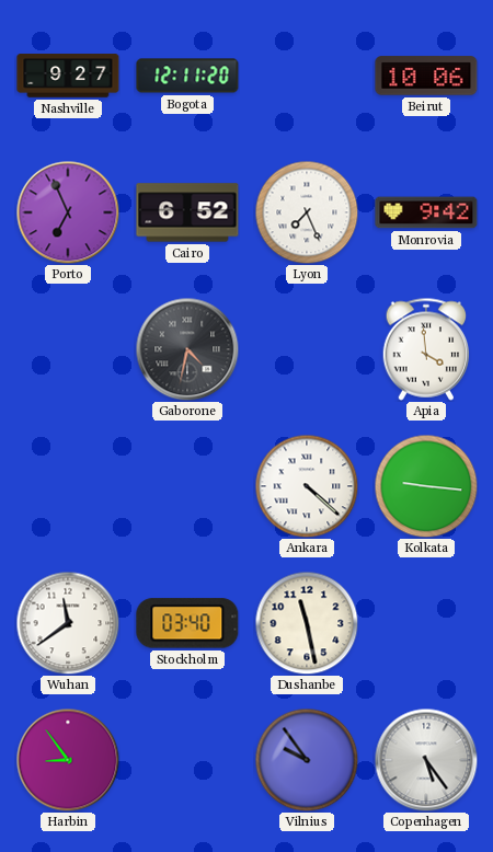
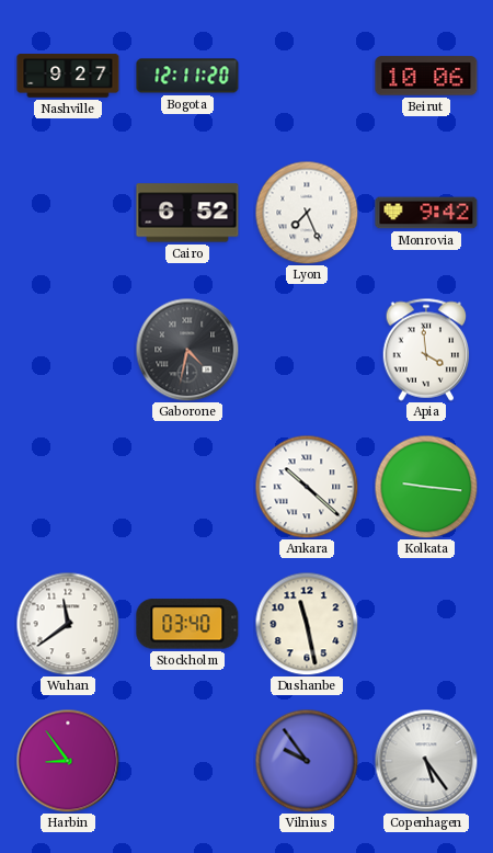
Porto: 6:56 -> none (68, 212)
Ankara: 4:22 -> 10:22 (307, 487)
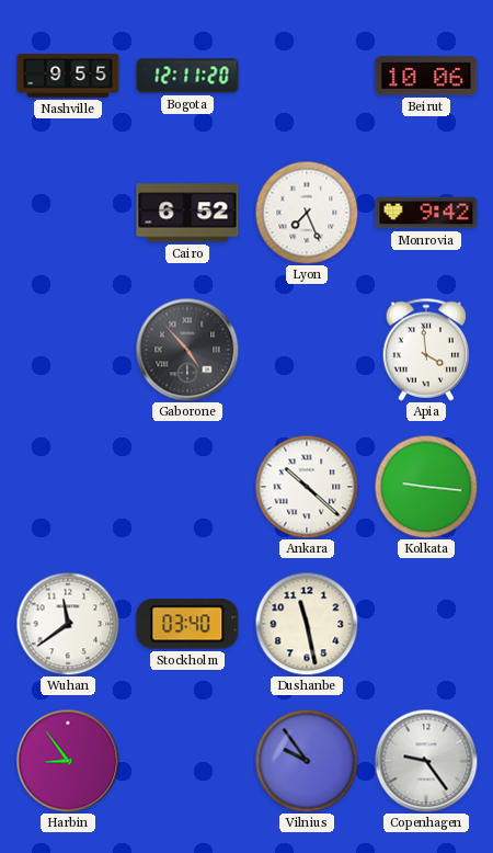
Nashville: 9:27 -> 9:55 (68, 76)
Gaborone: 4:32 -> 4:53 (187, 350)
Copenhagen: 5:24 -> 9:24 (426, 761)
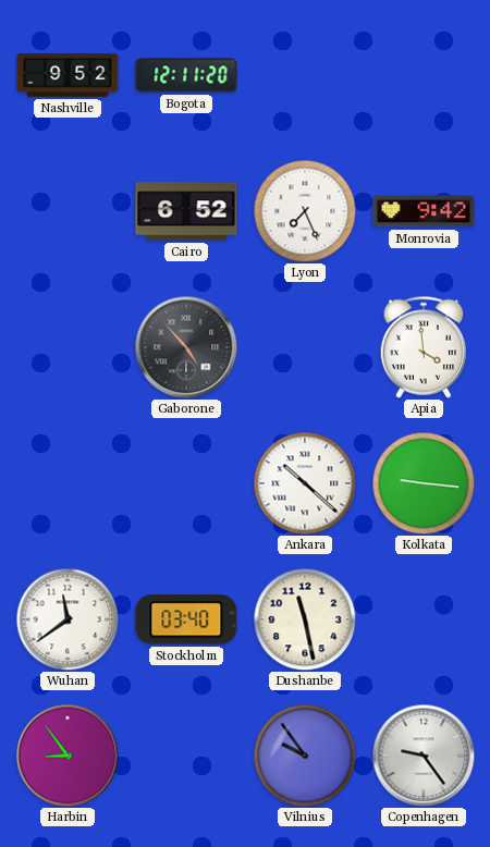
Nashville: 9:55 -> 9:52 (68, 75)
Beirut: 10:06 -> none (426, 76)
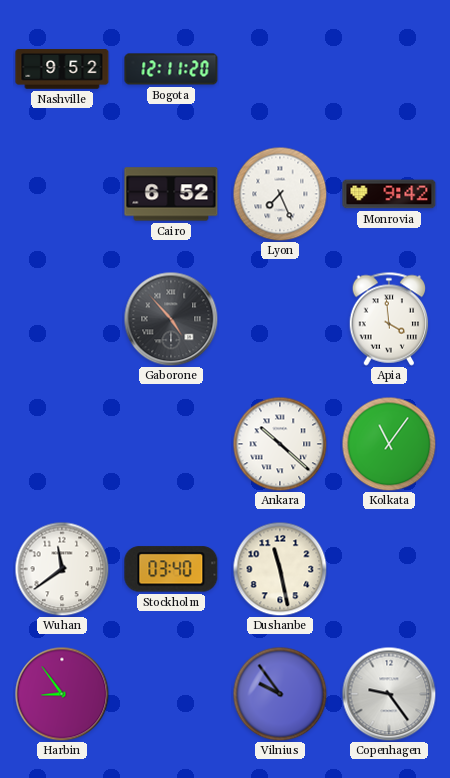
Kolkata: 9:16 -> 11:06 (389, 444)
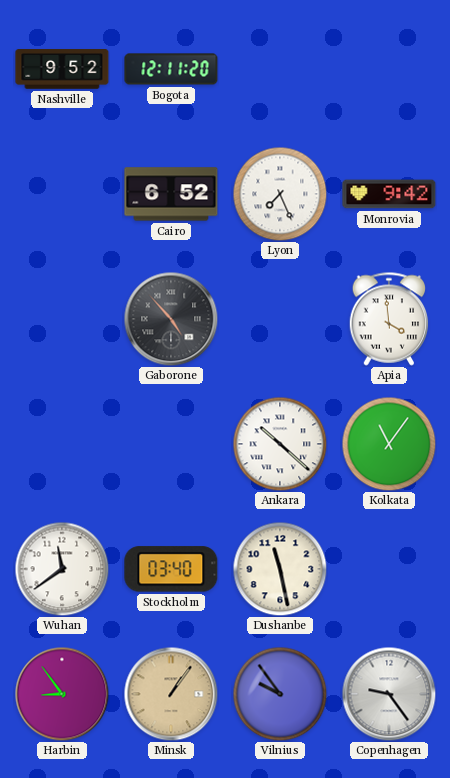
Minsk: none -> 1:06 (171, 694)
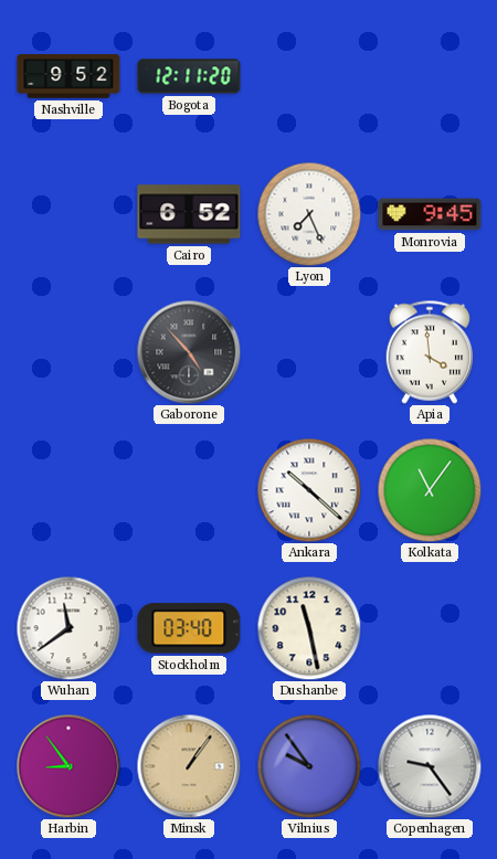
Monrovia: 9:42 -> 9:45 (430, 214)
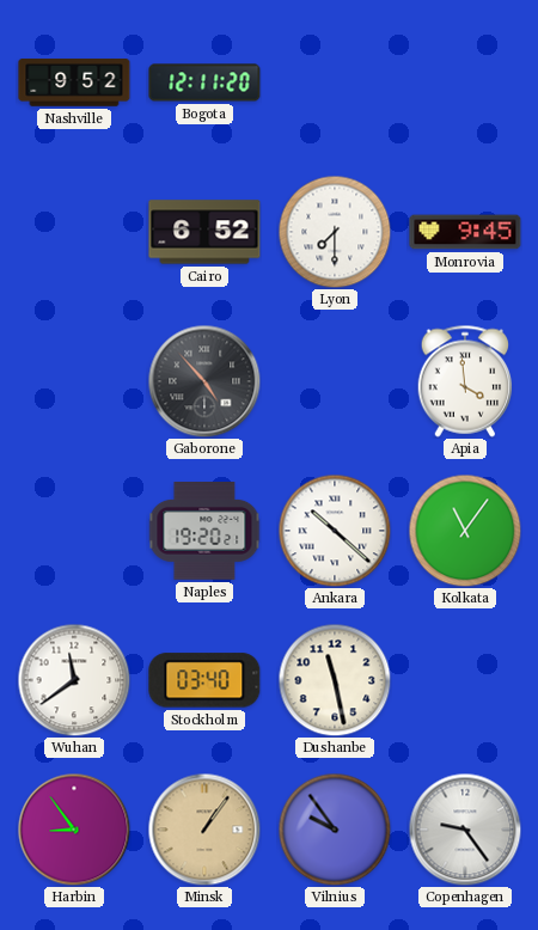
Lyon: 7:26 -> 7:30 (335, 232)
Naples: none -> 19:20 (204, 532)
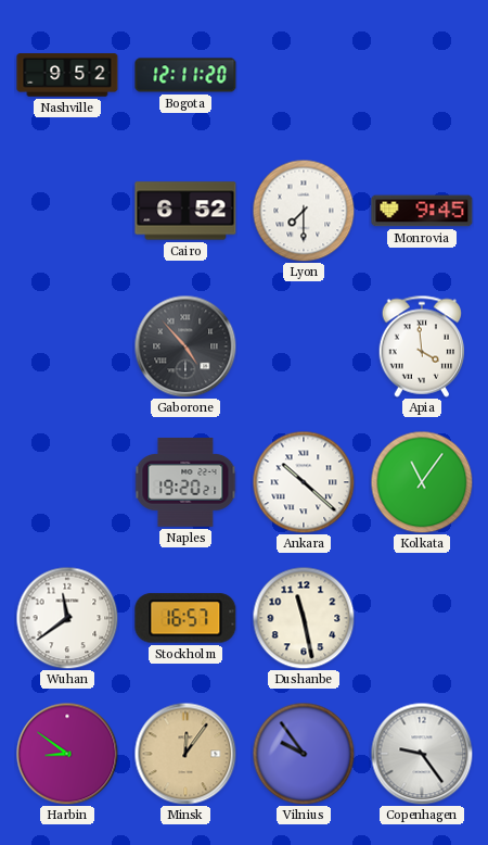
Stockholm: 03:40 -> 16:57 (185, 618)
Harbin: 8:54 -> 8:51 (67, 754)
Minsk: 1:06 -> 12:06 (185, 754)
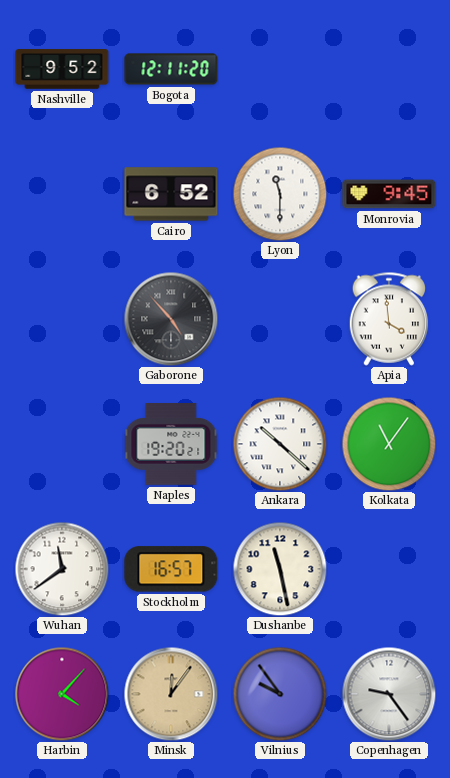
Lyon: 7:30 -> 11:30 (280, 194)
Harbin: 8:51 -> 4:07 (62, 694)
